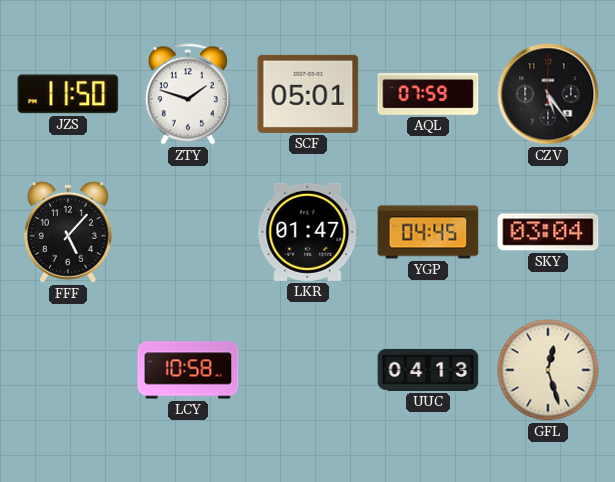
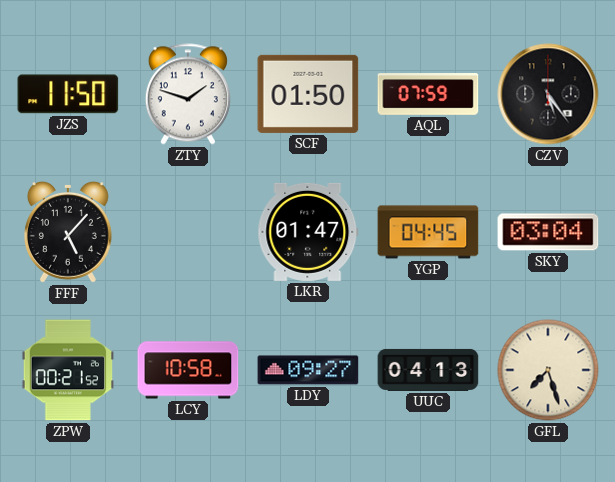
SCF: 05:01 -> 01:50 (308, 94)
ZPW: none -> 00:21 (67, 370)
LDY: none -> 09:27 (308, 370)
GFL: 12:27 -> 7:27 (548, 370)
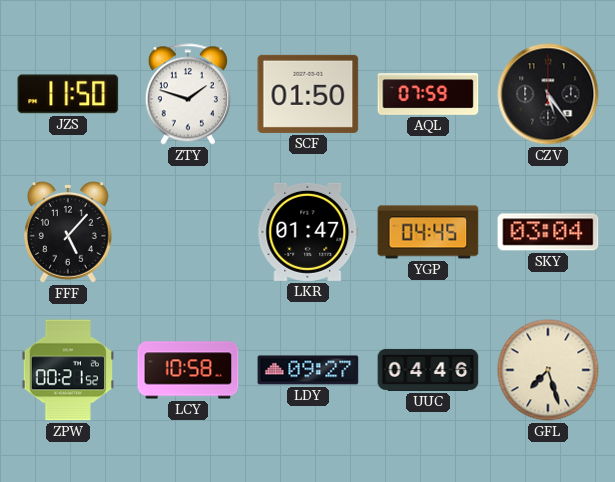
UUC: 04:13 -> 04:46 (428, 370)
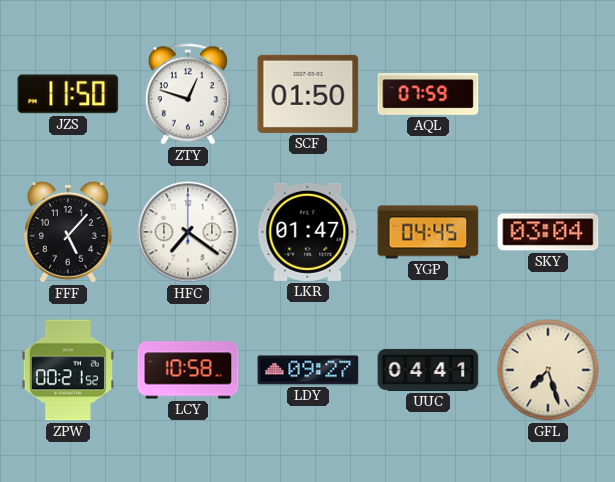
ZTY: 1:48 -> 12:48 (188, 94)
CZV: 5:24 -> none (548, 94)
HFC: none -> 7:21 (188, 232)
UUC: 04:46 -> 04:41 (428, 370)
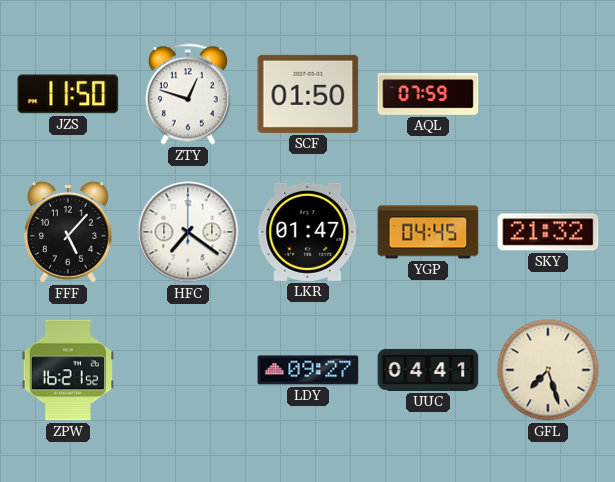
SKY: 03:04 -> 21:32 (548, 232)
ZPW: 00:21 -> 16:21 (67, 370)
LCY: 10:58 -> none (188, 370)
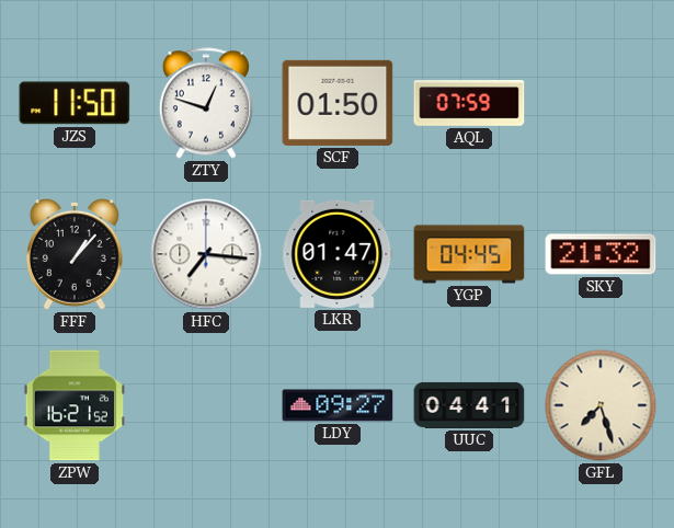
FFF: 5:07 -> 1:07 (75, 254)
HFC: 7:21 -> 7:16 (206, 254)
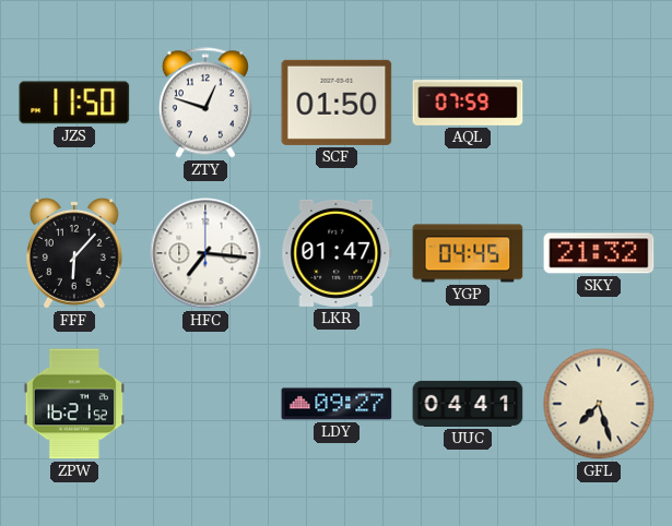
FFF: 1:07 -> 6:07 (74, 253)
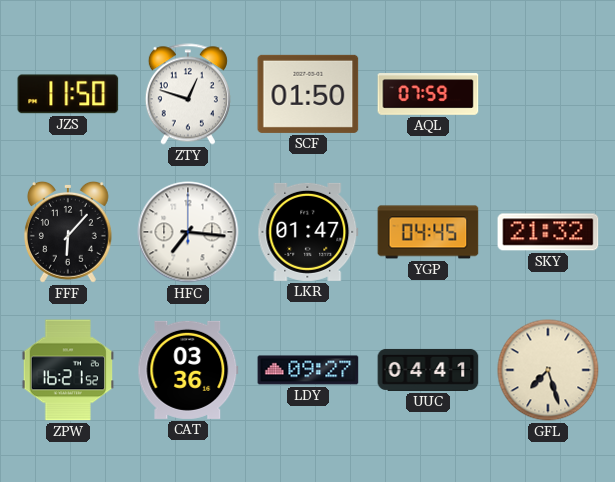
CAT: none -> 03:36 (188, 370)
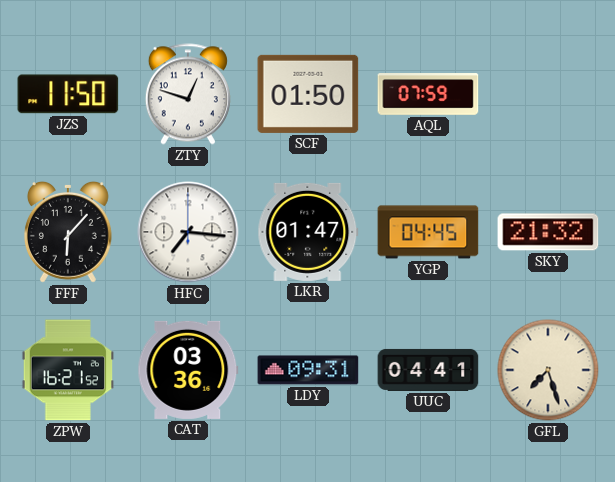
LDY: 09:27 -> 09:31 (308, 370)
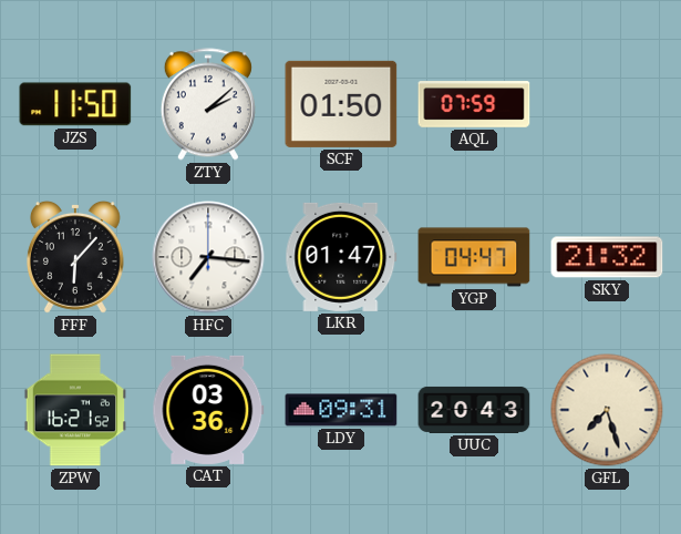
ZTY: 12:48 -> 2:08 (208, 104)
YGP: 04:45 -> 04:47 (474, 257)
UUC: 04:41 -> 20:43 (474, 410)
